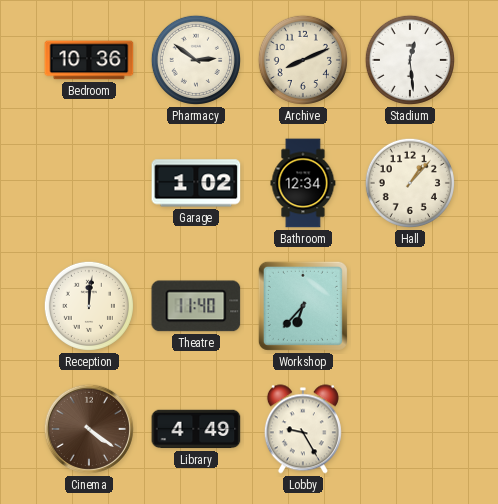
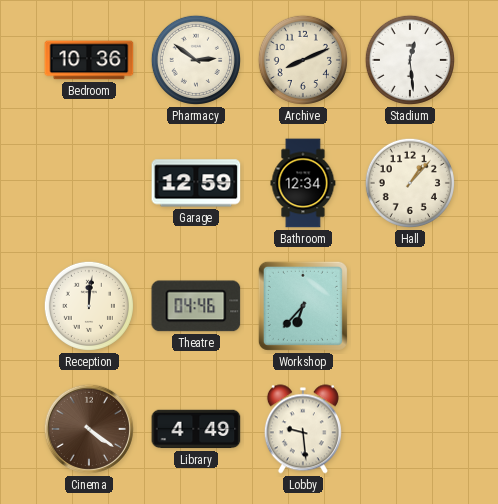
Garage: 1:02 -> 12:59 (196, 183)
Theatre: 11:40 -> 04:46 (196, 306)
Lobby: 9:25 -> 9:29 (303, 429)
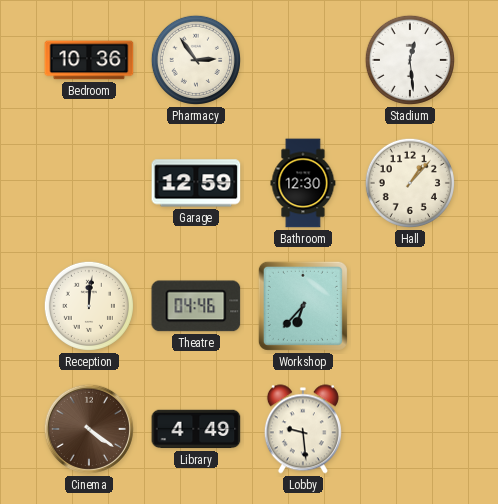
Pharmacy: 2:51 -> 2:54 (196, 60)
Archive: 8:11 -> none (303, 60)
Bathroom: 12:34 -> 12:30 (303, 183)
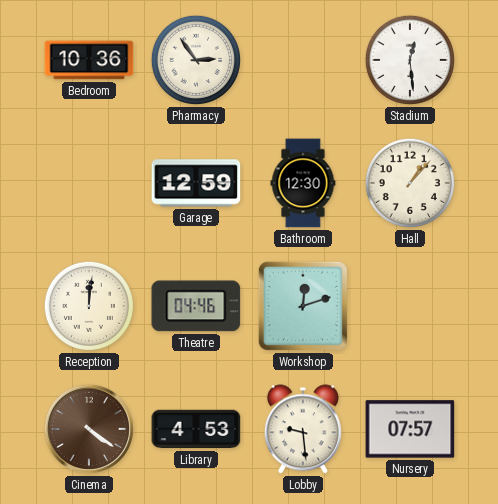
Workshop: 6:37 -> 12:12 (303, 306)
Library: 4:49 -> 4:53 (196, 429)
Nursery: none -> 07:57 (410, 429)
